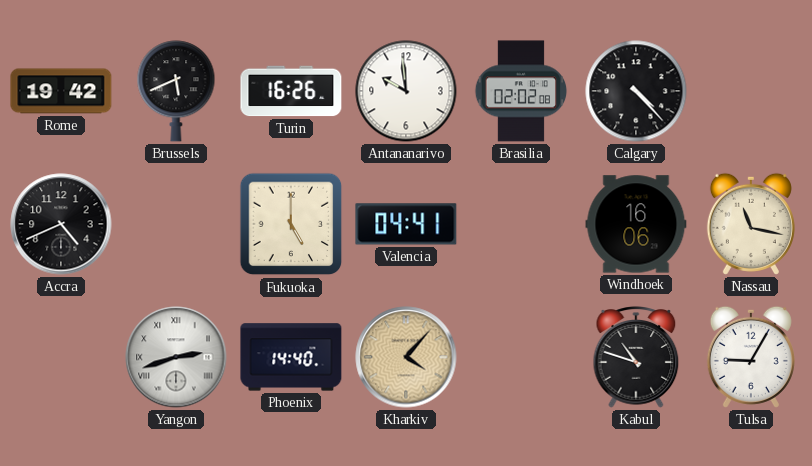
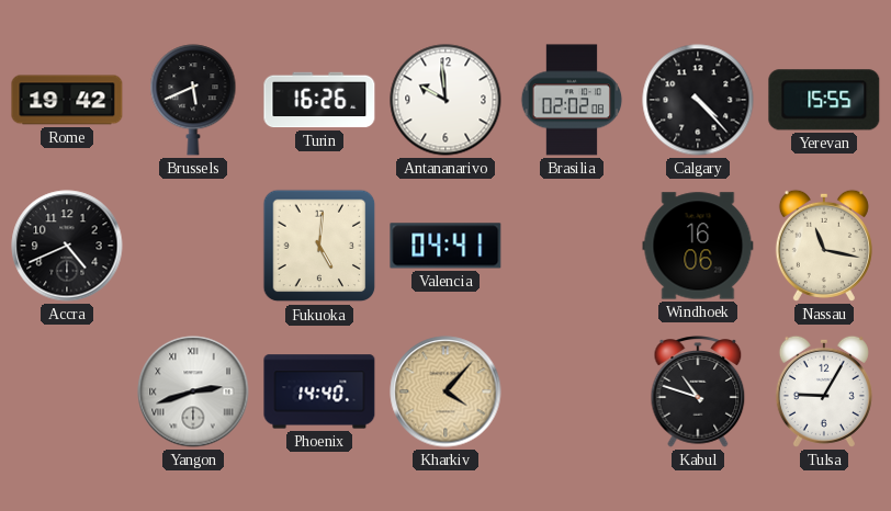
Yerevan: none -> 15:55 (824, 100)
Fukuoka: 5:00 -> 5:01 (319, 246)
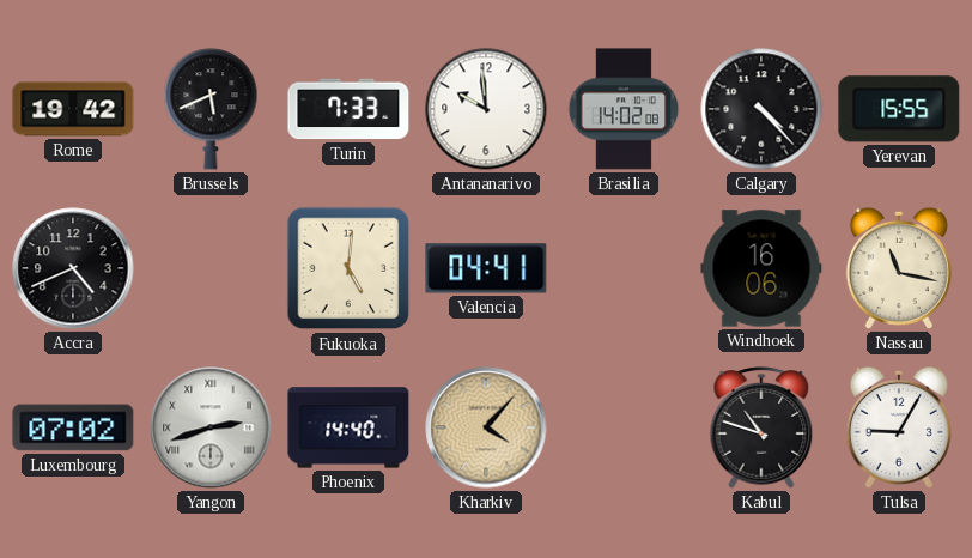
Turin: 16:26 -> 7:33 (348, 109)
Brasilia: 02:02 -> 14:02 (624, 109)
Luxembourg: none -> 07:02 (73, 427)
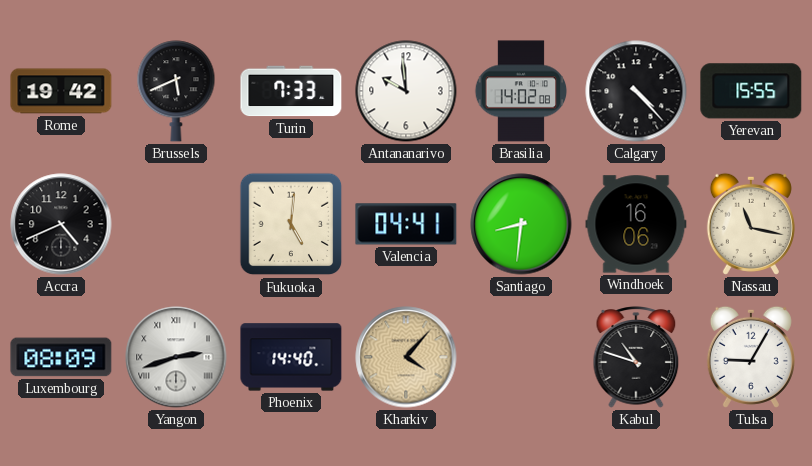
Santiago: none -> 8:31 (521, 224)
Luxembourg: 07:02 -> 08:09 (61, 357)
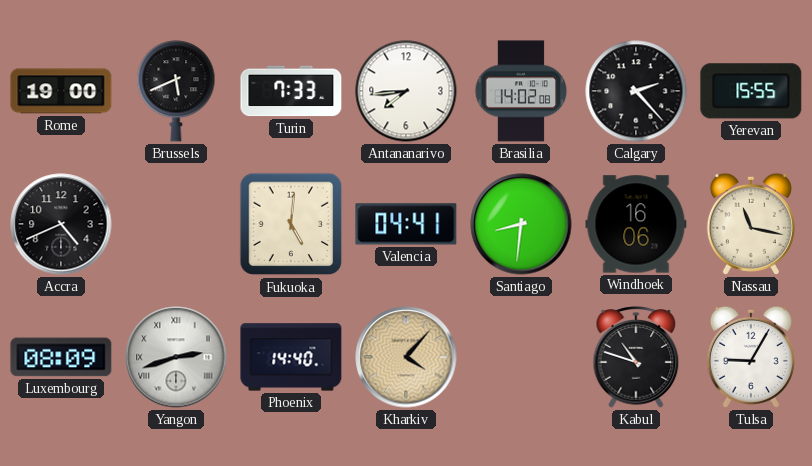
Rome: 19:42 -> 19:00 (61, 91)
Antananarivo: 9:59 -> 7:44 (406, 91)
Calgary: 4:23 -> 2:23 (636, 91)
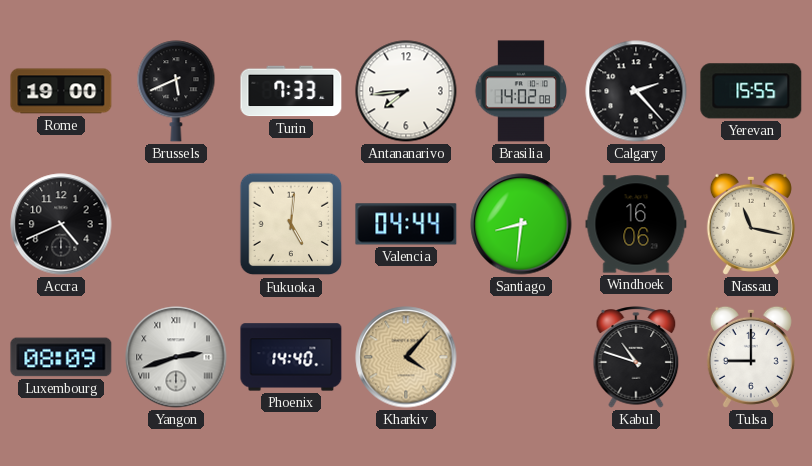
Valencia: 04:41 -> 04:44 (406, 224)
Tulsa: 9:05 -> 9:00 (751, 357)
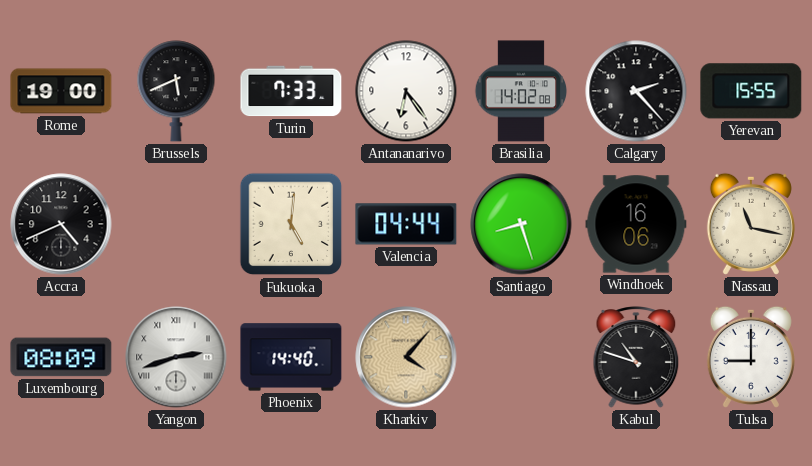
Antananarivo: 7:44 -> 6:24 (406, 91)
Santiago: 8:31 -> 8:27 (521, 224)
